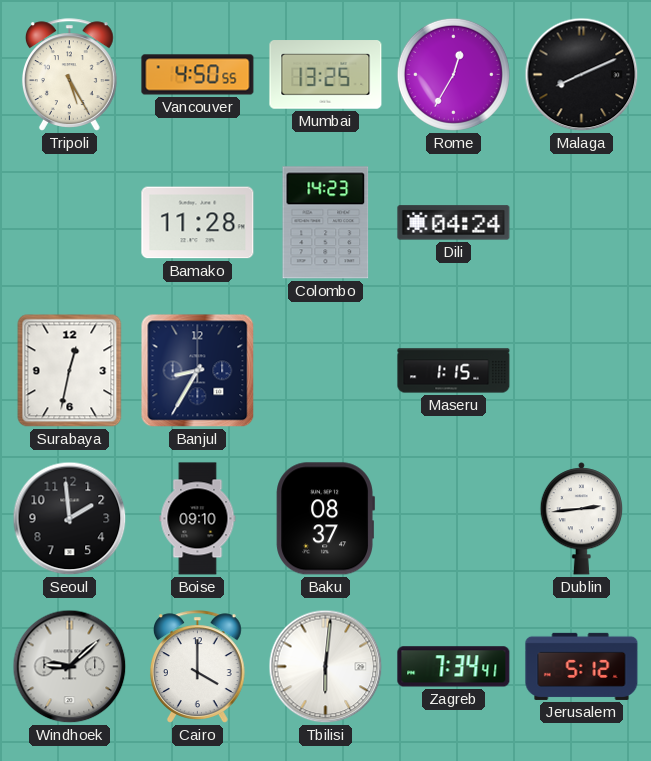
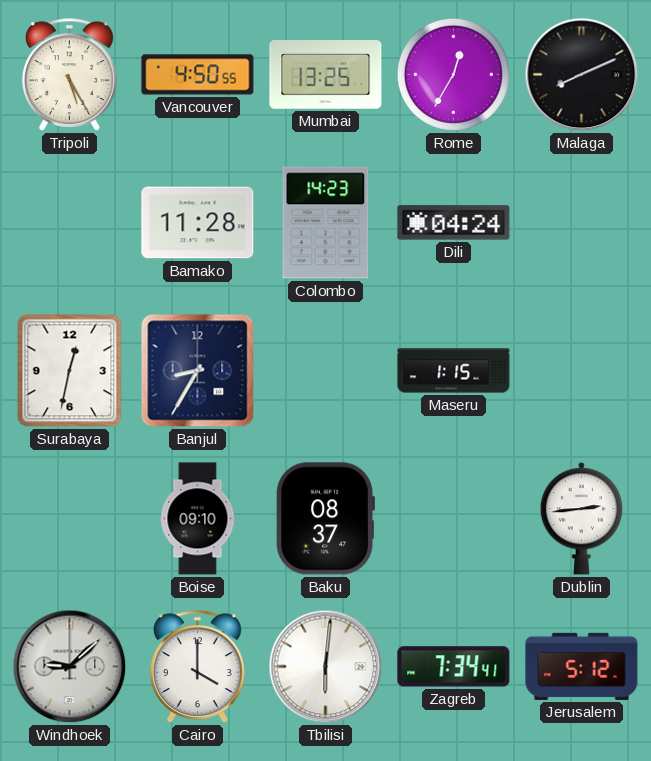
Seoul: 1:59 -> none (70, 519)
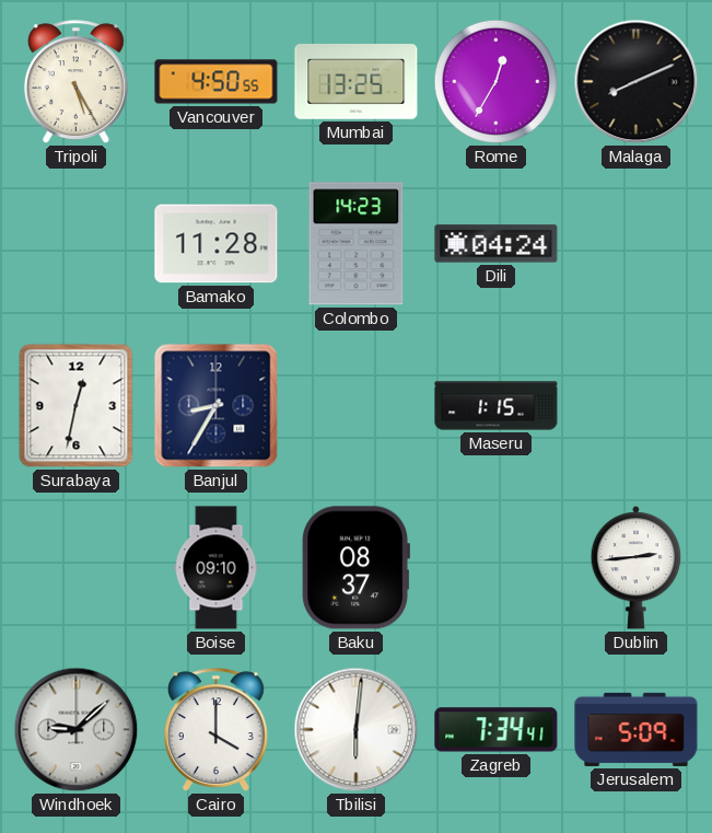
Jerusalem: 5:12 -> 5:09 (637, 729)
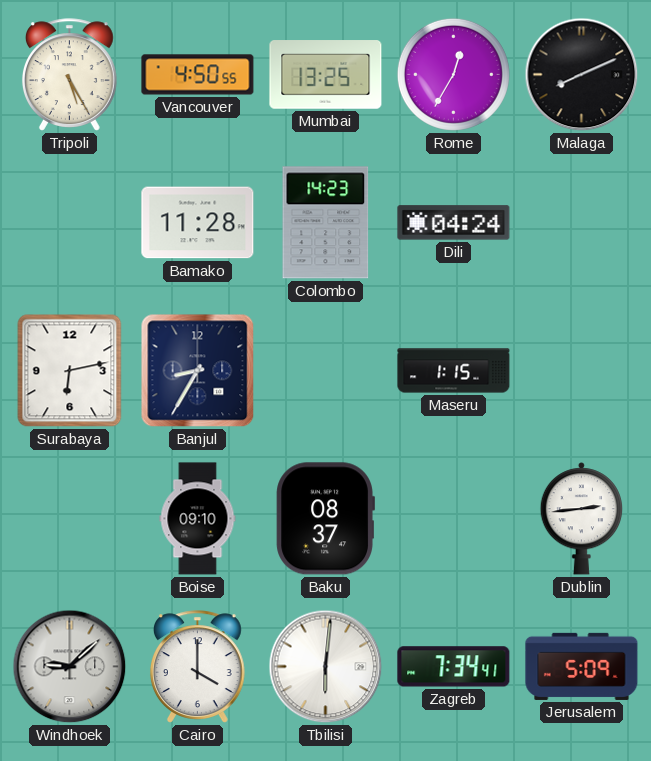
Surabaya: 12:32 -> 6:13 (70, 371)
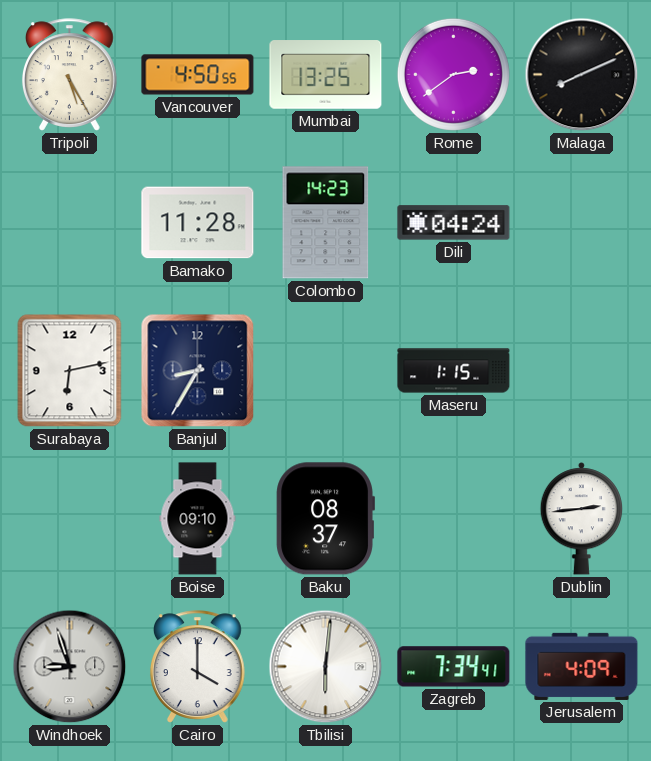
Rome: 12:35 -> 2:39 (453, 74)
Windhoek: 9:08 -> 8:57 (70, 667)
Jerusalem: 5:09 -> 4:09 (582, 666)
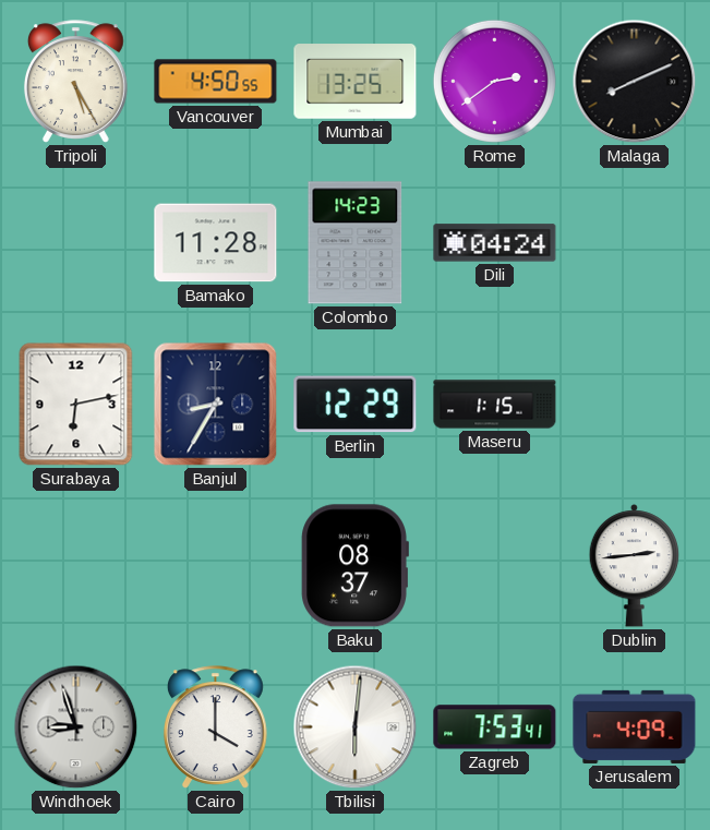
Berlin: none -> 12:29 (356, 405)
Boise: 09:10 -> none (198, 519)
Zagreb: 7:34 -> 7:53 (495, 727)
